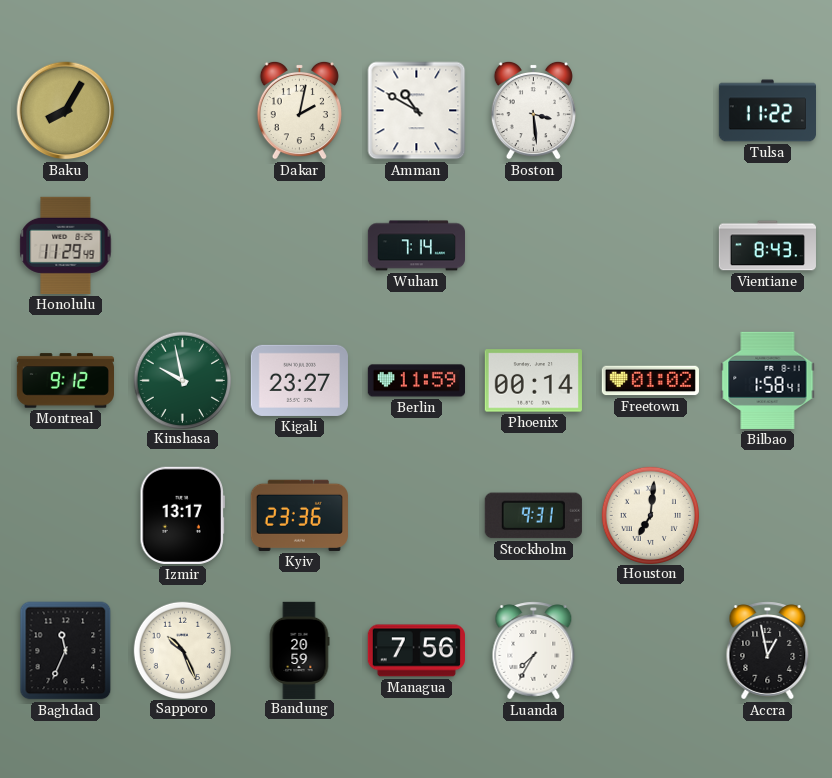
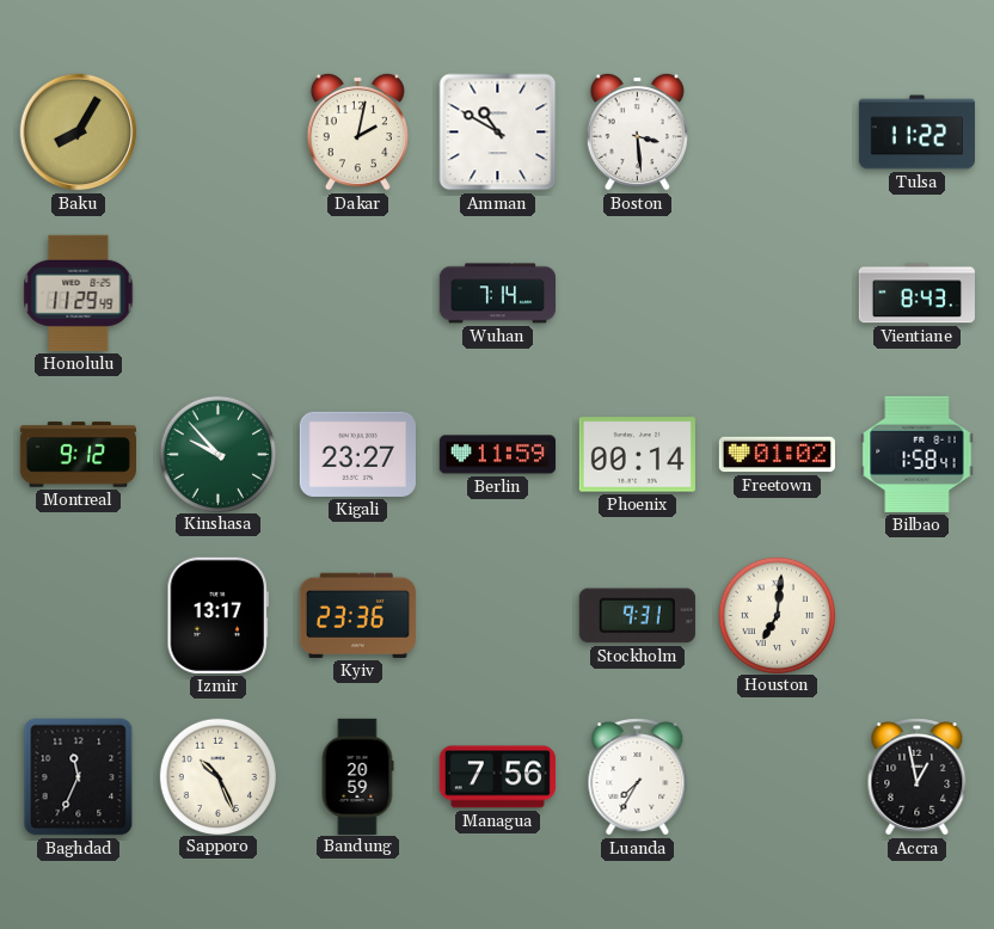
Kinshasa: 9:58 -> 9:53 (217, 454)
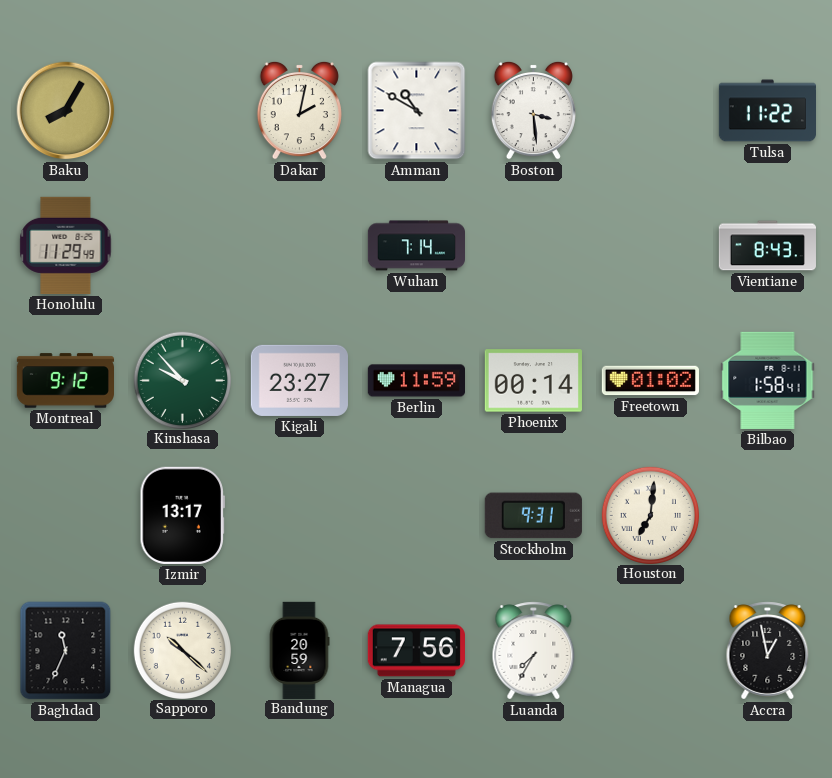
Kyiv: 23:36 -> none (357, 615)
Sapporo: 10:26 -> 10:22 (182, 650)
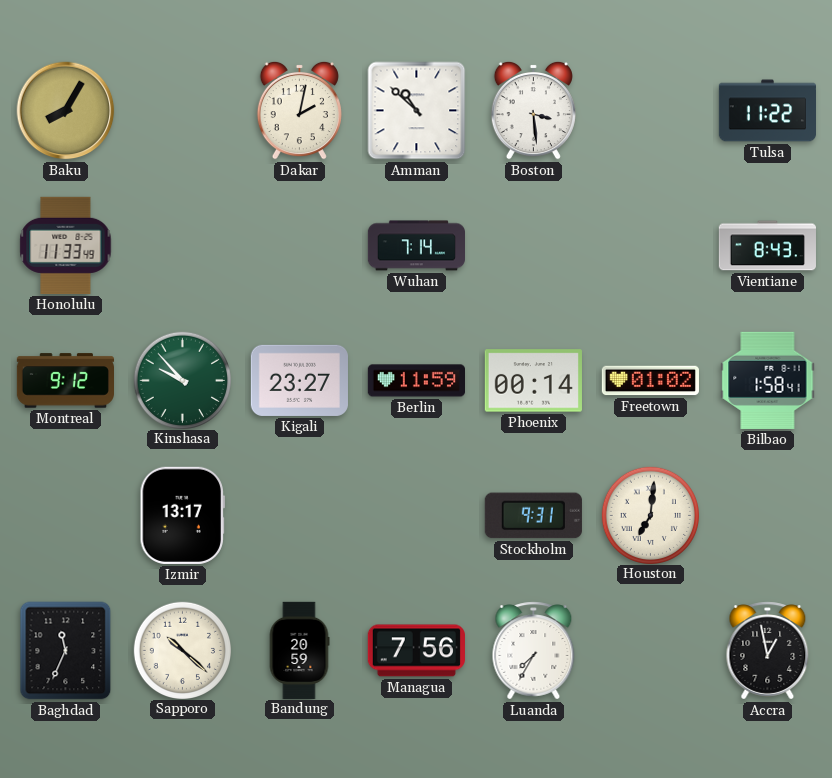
Amman: 10:50 -> 10:52 (417, 111)
Honolulu: 11:29 -> 11:33 (66, 245)
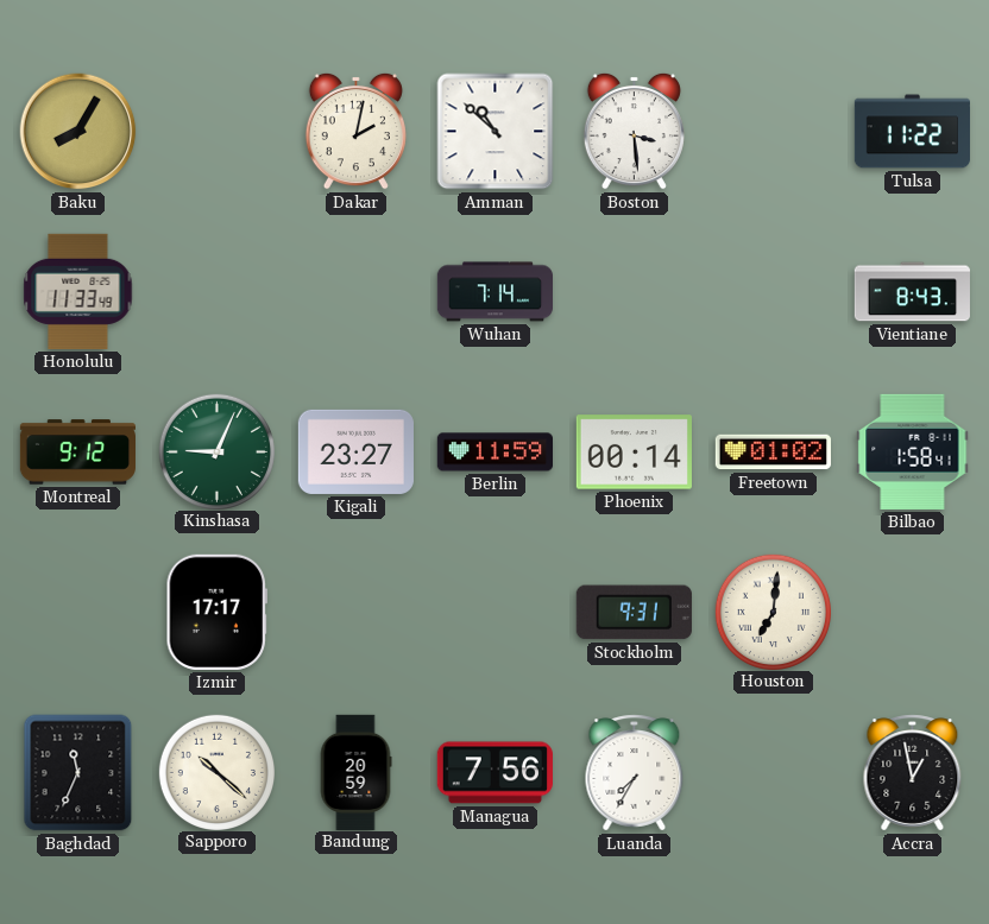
Kinshasa: 9:53 -> 9:04 (216, 451)
Izmir: 13:17 -> 17:17 (216, 612)
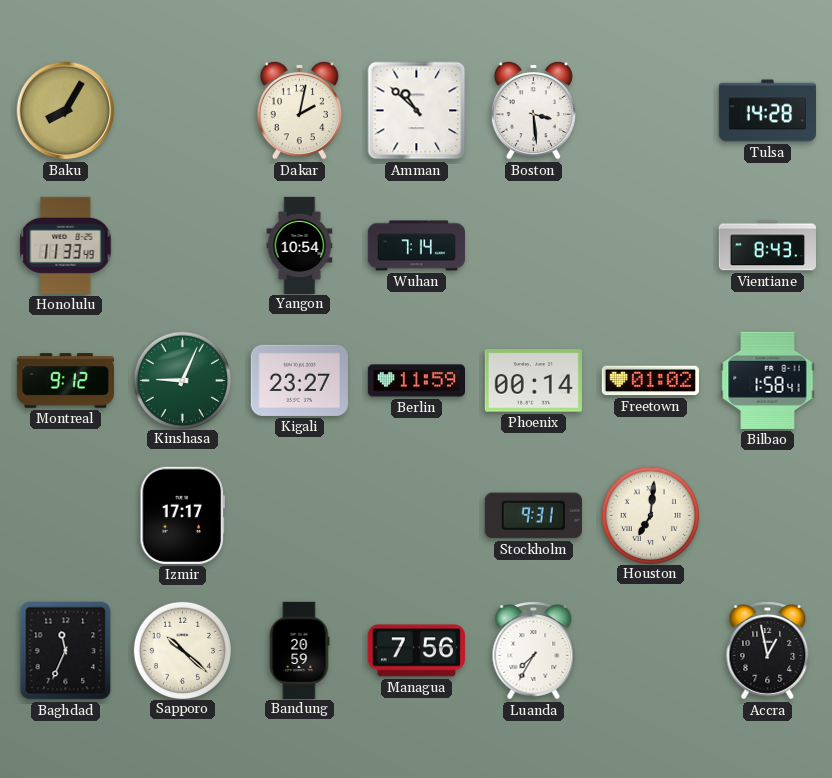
Tulsa: 11:22 -> 14:28 (767, 111)
Yangon: none -> 10:54 (300, 245)
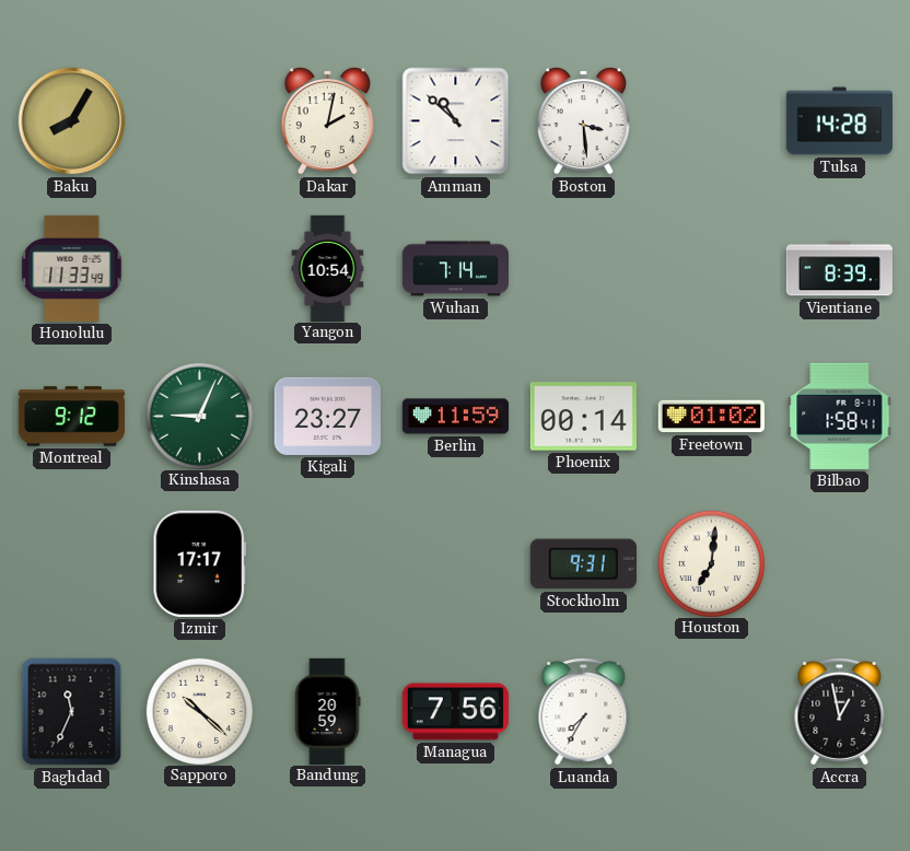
Vientiane: 8:43 -> 8:39 (839, 269)
